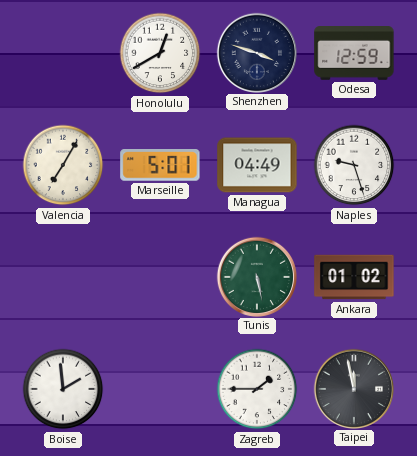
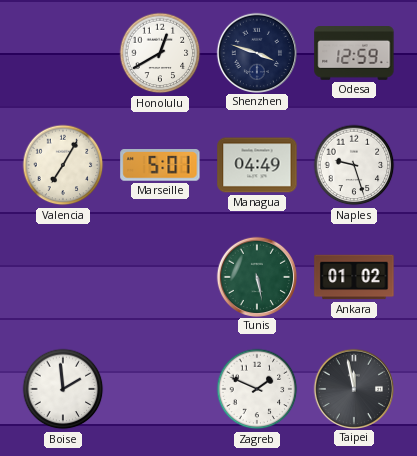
Zagreb: 1:45 -> 1:49 (257, 389)
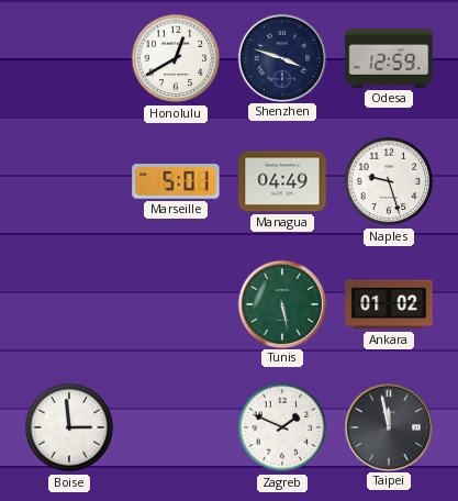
Valencia: 7:05 -> none (63, 165)
Boise: 1:59 -> 2:59 (69, 427)
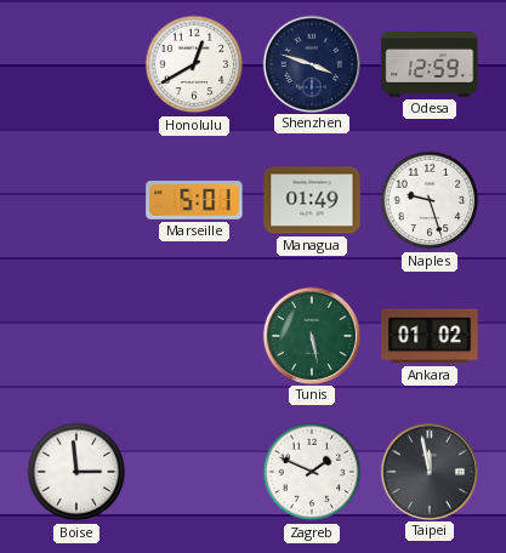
Managua: 04:49 -> 01:49 (312, 200)
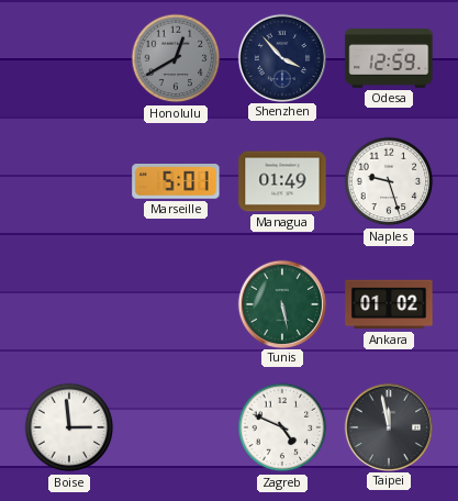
Honolulu dial: white -> grey (176, 58)
Shenzhen: 3:48 -> 3:53 (281, 57)
Zagreb: 1:49 -> 4:49 (282, 427)
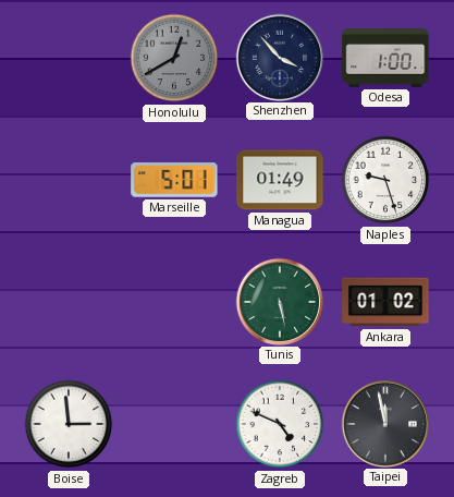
Odesa: 12:59 -> 1:00 (385, 59)
